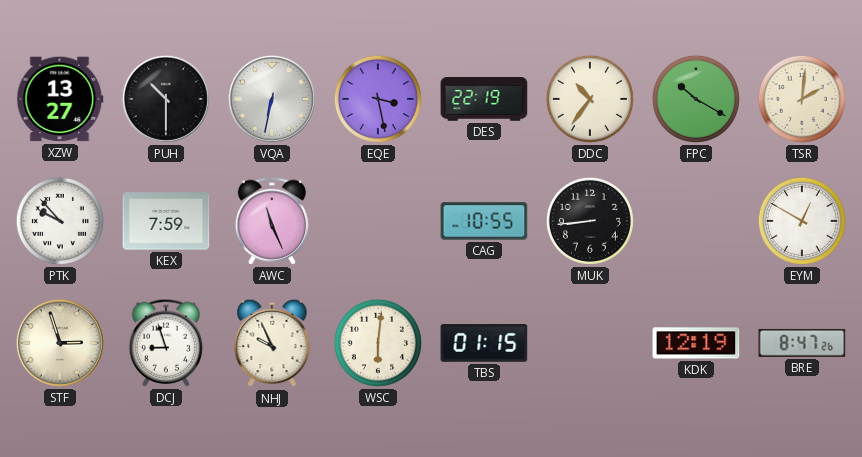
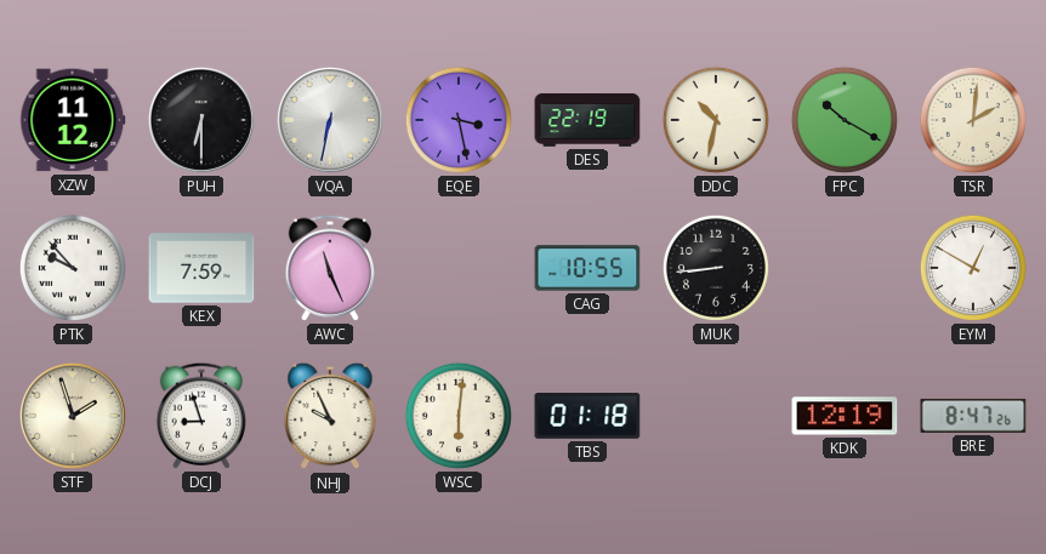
XZW: 13:27 -> 11:12 (73, 120)
PUH: 10:30 -> 6:30 (201, 120)
DDC: 10:36 -> 10:32 (716, 120)
STF: 2:57 -> 1:57 (73, 416)
TBS: 01:15 -> 01:18 (587, 416)
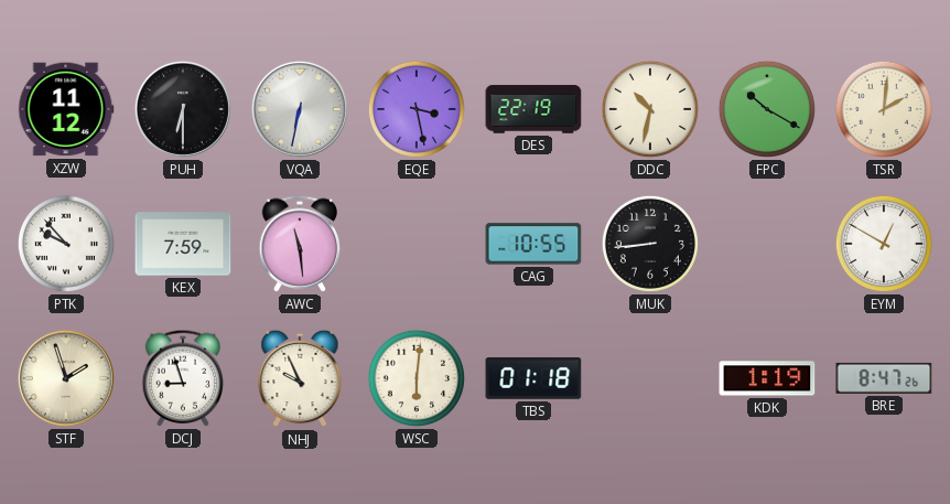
AWC: 11:26 -> 11:29 (300, 244)
KDK: 12:19 -> 1:19 (767, 378)
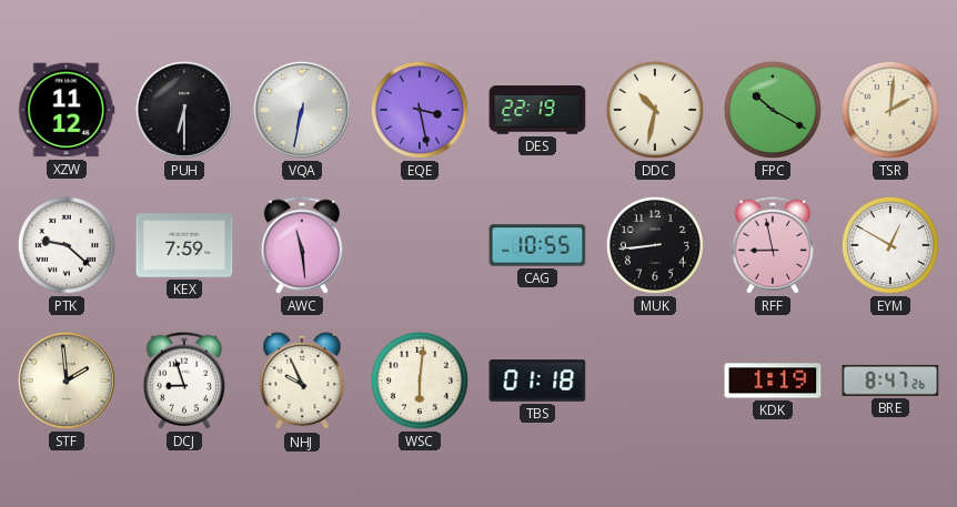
PTK: 9:53 -> 9:22 (67, 245)
RFF: none -> 8:58 (773, 245)
STF: 1:57 -> 1:59 (67, 381)
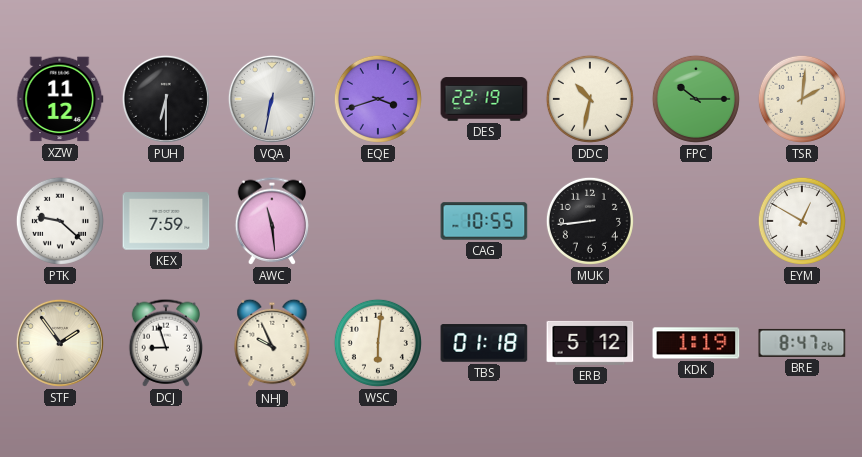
EQE: 3:28 -> 3:42 (378, 99)
FPC: 10:20 -> 10:15 (696, 99)
RFF: 8:58 -> none (773, 245)
STF: 1:59 -> 1:54 (60, 343)
ERB: none -> 5:12 (590, 343)
